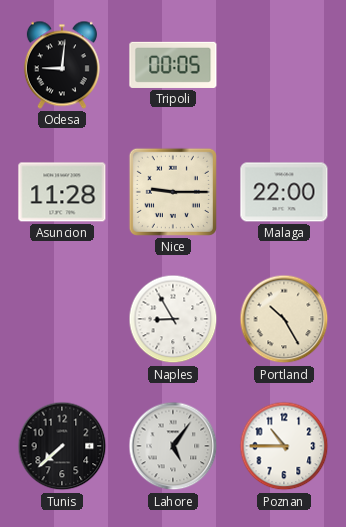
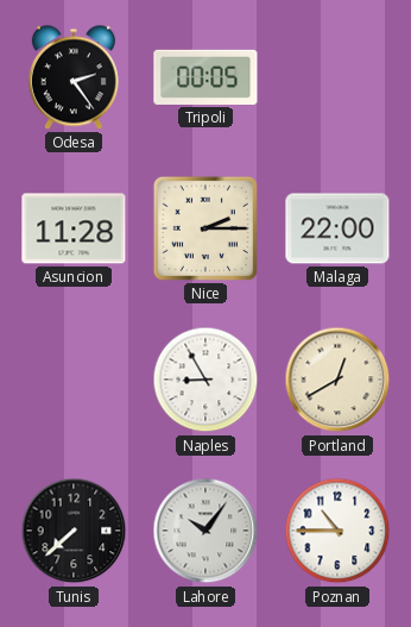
Odesa: 9:01 -> 2:24 (74, 77)
Nice: 9:15 -> 2:15 (205, 228)
Portland: 10:25 -> 12:40 (337, 380)
Lahore: 5:06 -> 10:06 (205, 531)
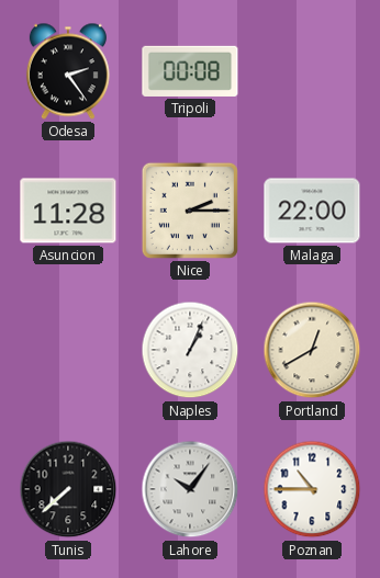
Tripoli: 00:05 -> 00:08 (190, 71)
Naples: 8:55 -> 1:04 (190, 350)
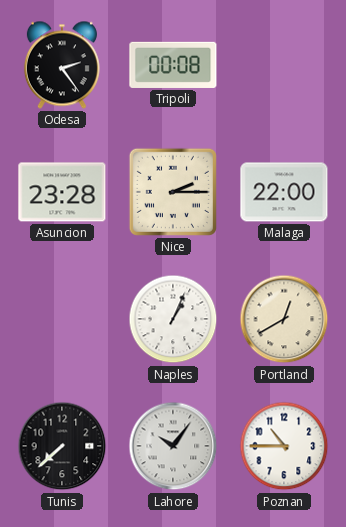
Asuncion: 11:28 -> 23:28 (62, 192)
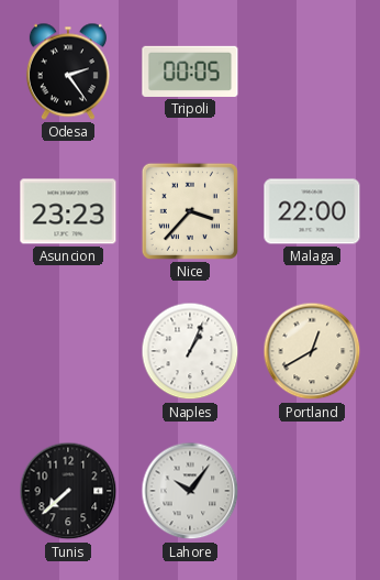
Tripoli: 00:08 -> 00:05 (190, 72)
Asuncion: 23:28 -> 23:23 (68, 211)
Nice: 2:15 -> 3:37 (190, 211)
Poznan: 10:45 -> none (284, 446)
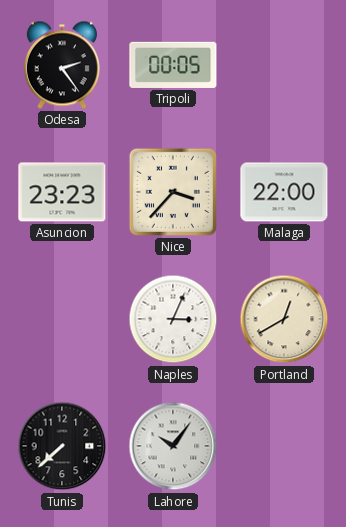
Naples: 1:04 -> 3:04 (173, 319)
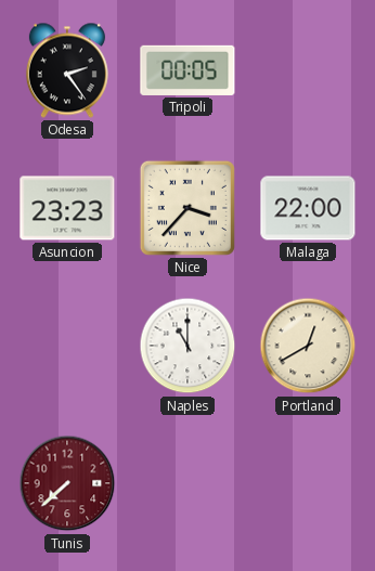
Naples: 3:04 -> 11:00 (187, 346)
Tunis dial: black -> burgundy (67, 483)
Lahore: 10:06 -> none (173, 446)
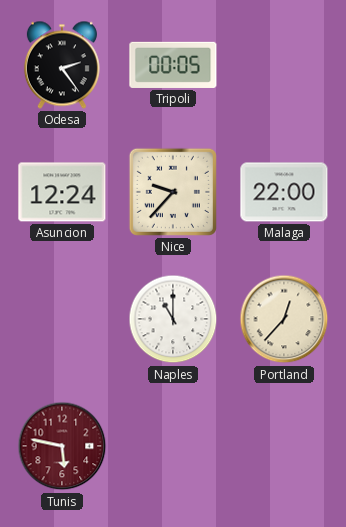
Asuncion: 23:23 -> 12:24 (62, 192)
Nice: 3:37 -> 9:37 (173, 192)
Portland: 12:40 -> 12:37 (284, 319)
Tunis: 7:38 -> 5:47 (62, 446)
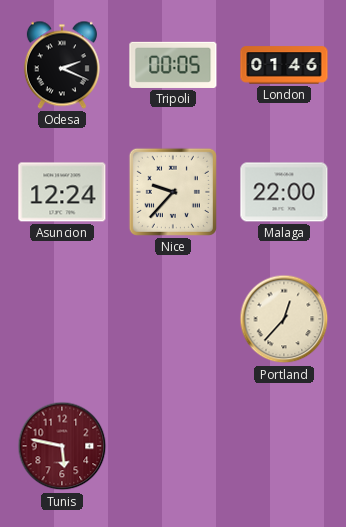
Odesa: 2:24 -> 2:19 (62, 65)
London: none -> 01:46 (284, 65)
Naples: 11:00 -> none (173, 319)
